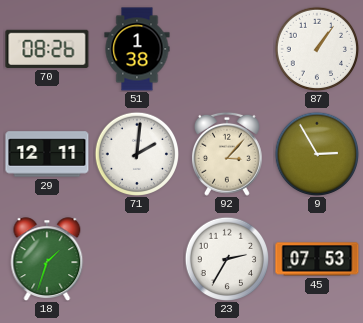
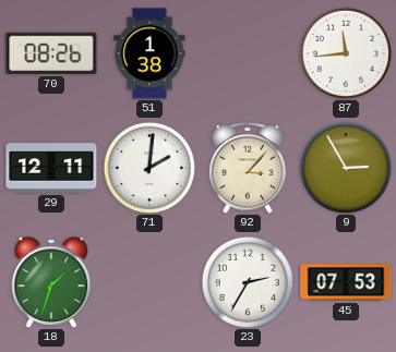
87: 1:06 -> 11:44 (346, 53)
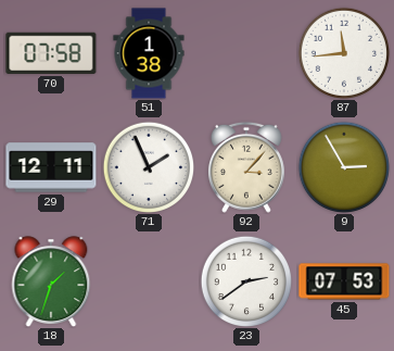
70: 08:26 -> 07:58 (51, 53)
71: 2:01 -> 1:56 (149, 167)
23: 2:35 -> 2:39 (246, 281)
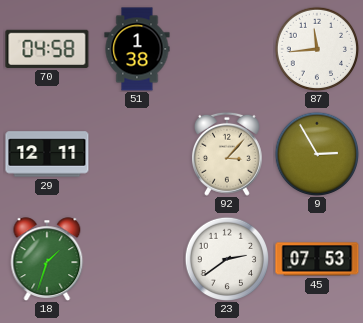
70: 07:58 -> 04:58 (47, 49)
71: 1:56 -> none (149, 167)
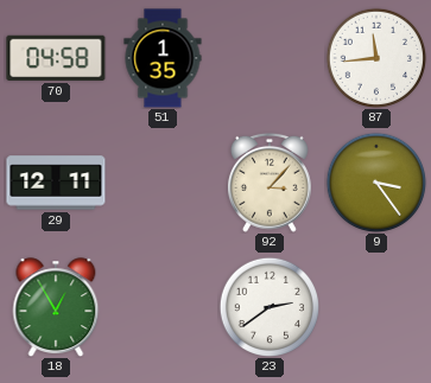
51: 1:38 -> 1:35 (163, 58)
9: 2:55 -> 3:24 (376, 183)
18: 1:33 -> 12:55 (56, 307)
45: 07:53 -> none (317, 259)
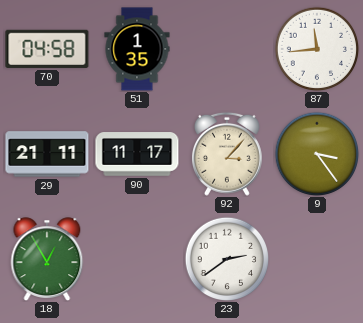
29: 12:11 -> 21:11 (47, 154)
90: none -> 11:17 (137, 154)
